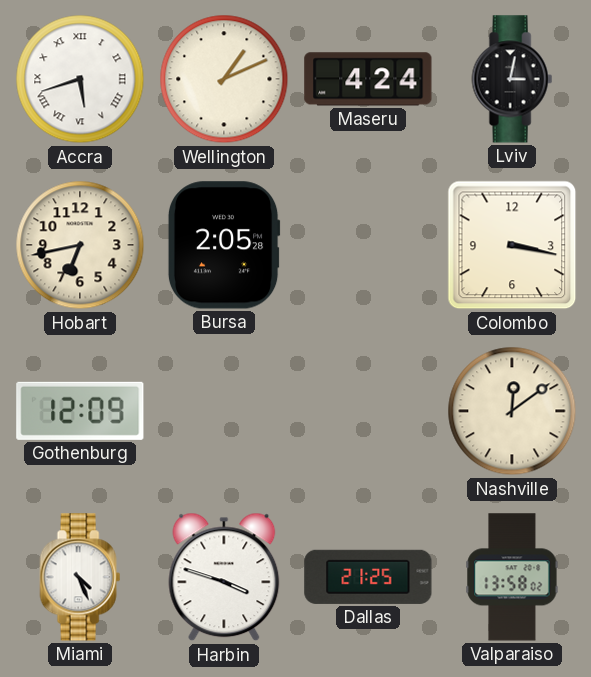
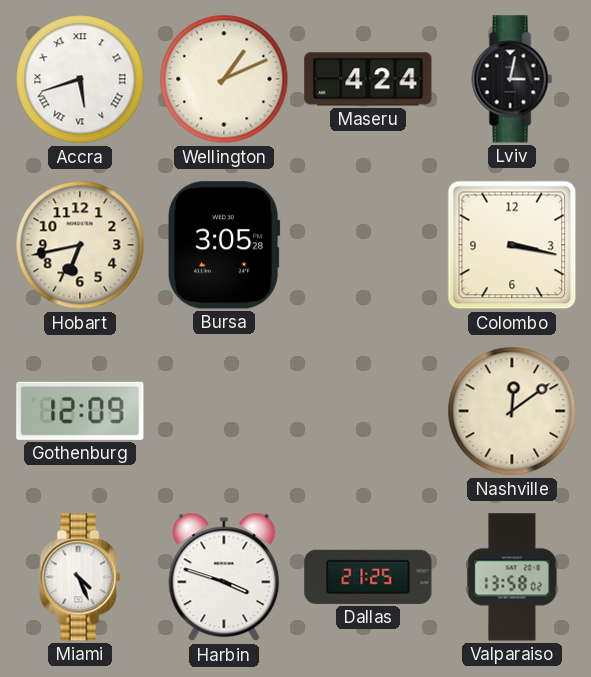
Bursa: 2:05 -> 3:05 (224, 245)
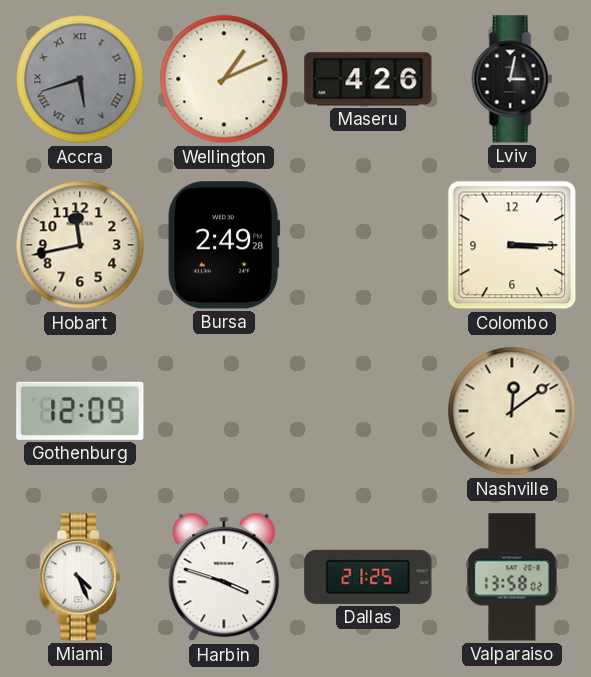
Accra dial: white -> grey (80, 79)
Maseru: 4:24 -> 4:26 (368, 79)
Hobart: 6:43 -> 11:43 (80, 245)
Bursa: 3:05 -> 2:49 (224, 245)
Colombo: 3:17 -> 3:15 (512, 245)
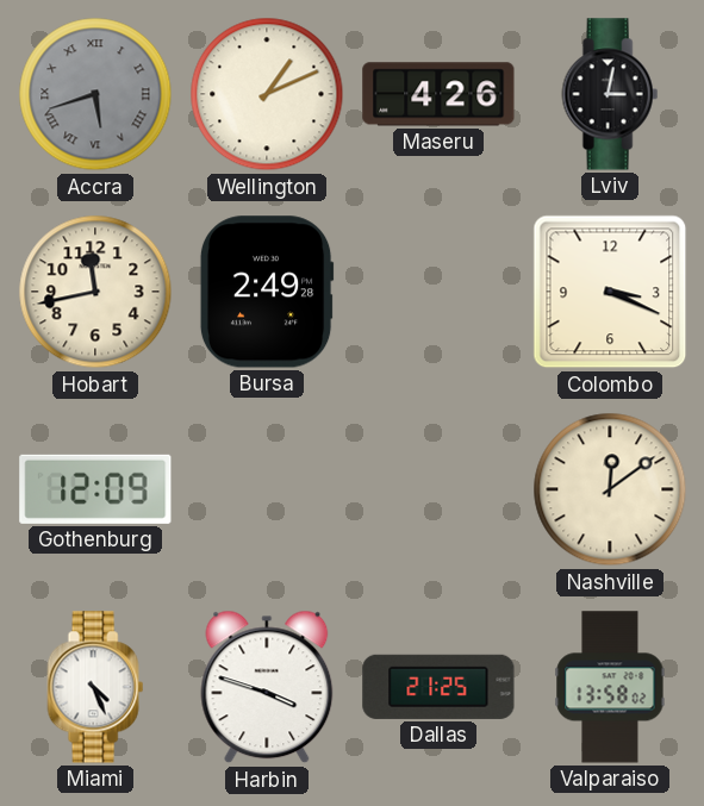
Colombo: 3:15 -> 3:19 (610, 292)
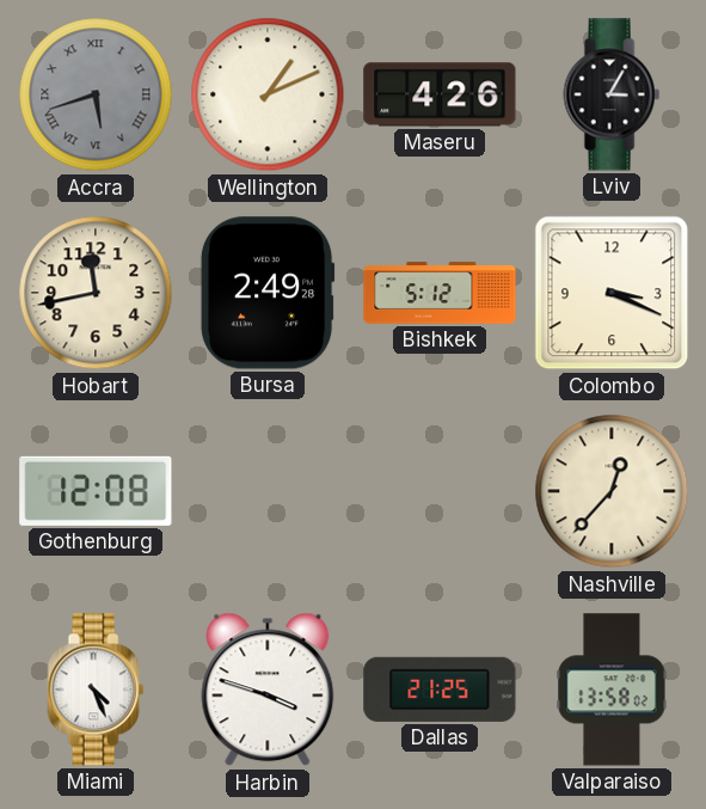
Lviv: 3:02 -> 3:05 (612, 94)
Bishkek: none -> 5:12 (440, 293)
Gothenburg: 12:09 -> 12:08 (96, 491)
Nashville: 12:09 -> 12:37 (612, 491)
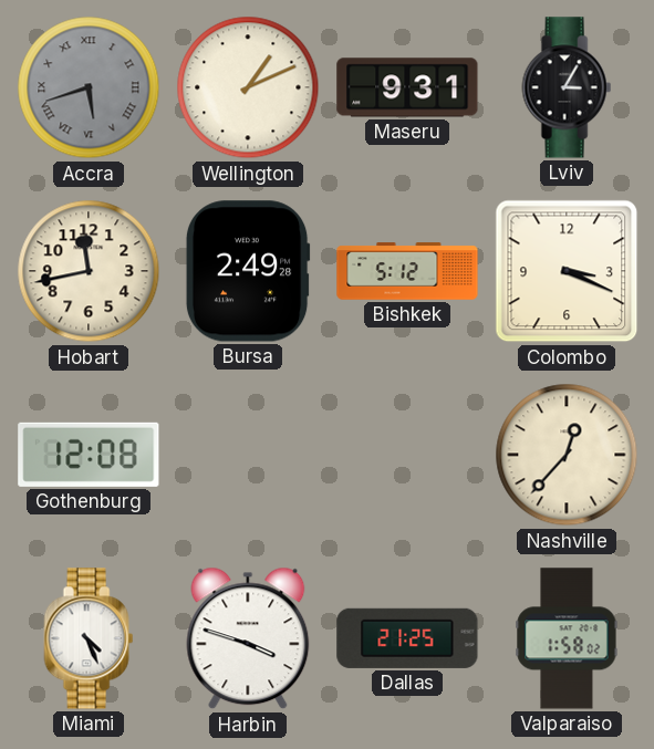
Maseru: 4:26 -> 9:31 (407, 87)
Valparaiso: 13:58 -> 1:58 (567, 638)
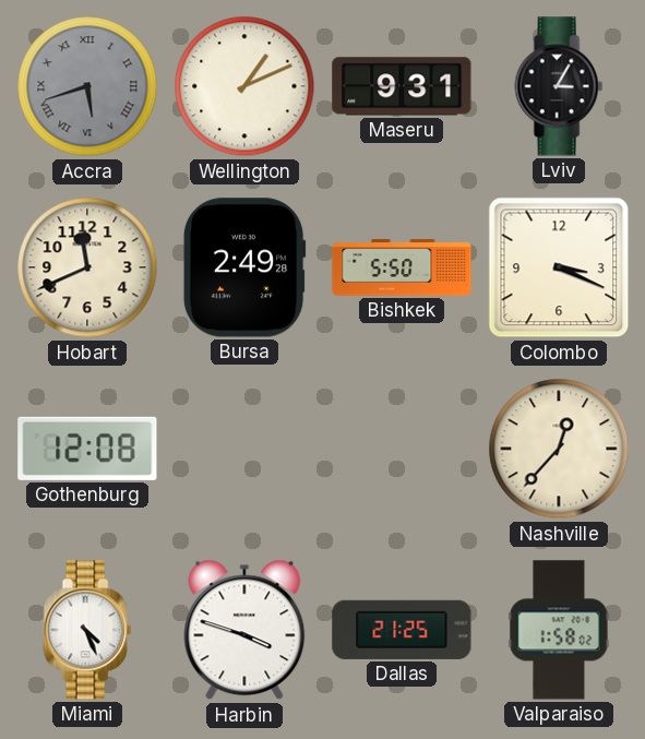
Hobart: 11:43 -> 11:41 (87, 267)
Bishkek: 5:12 -> 5:50 (402, 267)
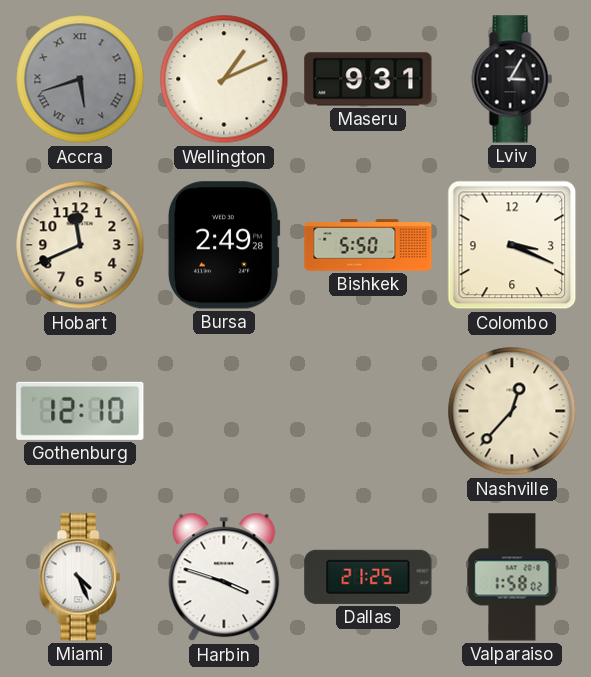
Gothenburg: 12:08 -> 12:10 (80, 411)
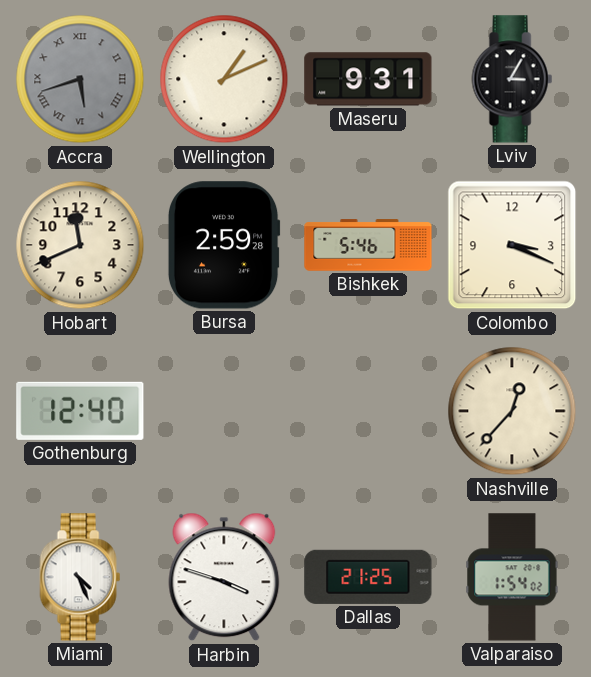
Bursa: 2:49 -> 2:59 (224, 245)
Bishkek: 5:50 -> 5:46 (368, 245)
Gothenburg: 12:10 -> 12:40 (80, 411)
Valparaiso: 1:58 -> 1:54 (512, 577)
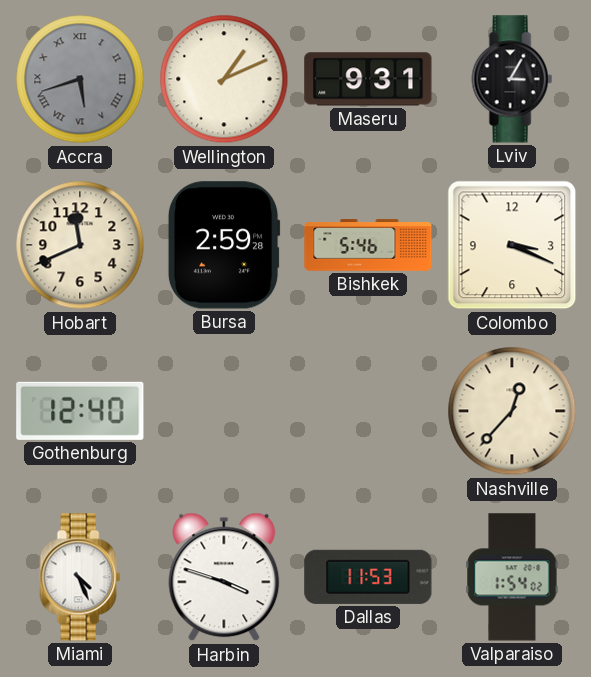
Dallas: 21:25 -> 11:53 (368, 577)
